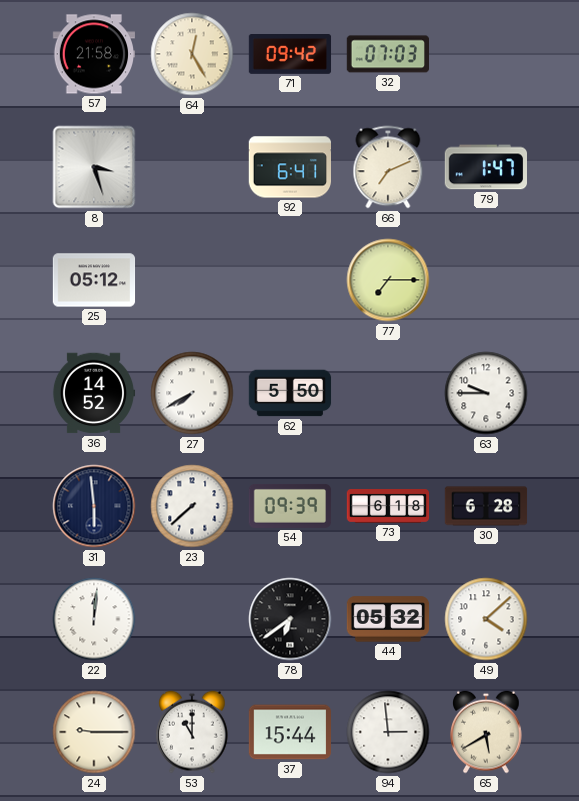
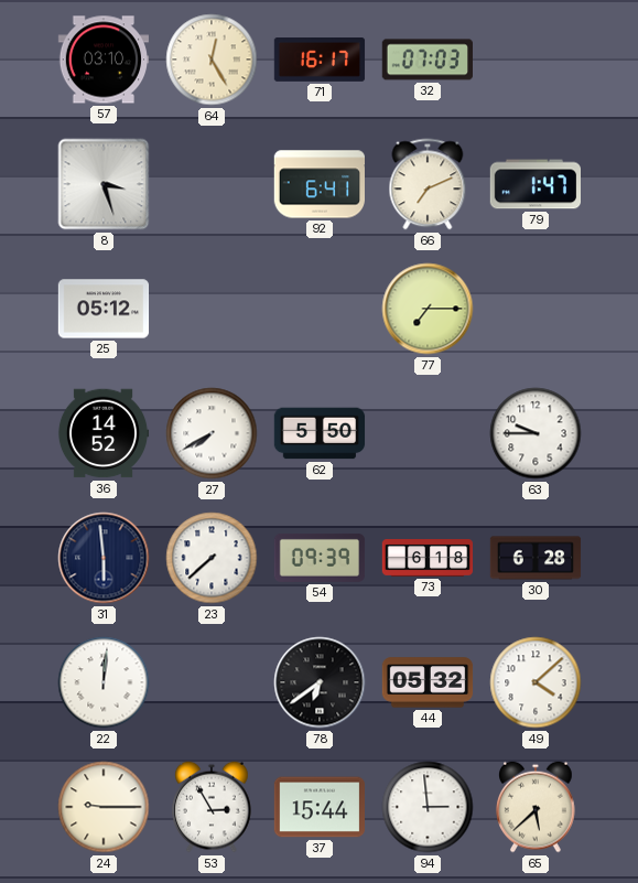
57: 21:58 -> 03:10 (102, 60)
71: 09:42 -> 16:17 (320, 61)
53: 11:00 -> 2:55 (213, 807)
65: 5:40 -> 5:38 (537, 807)
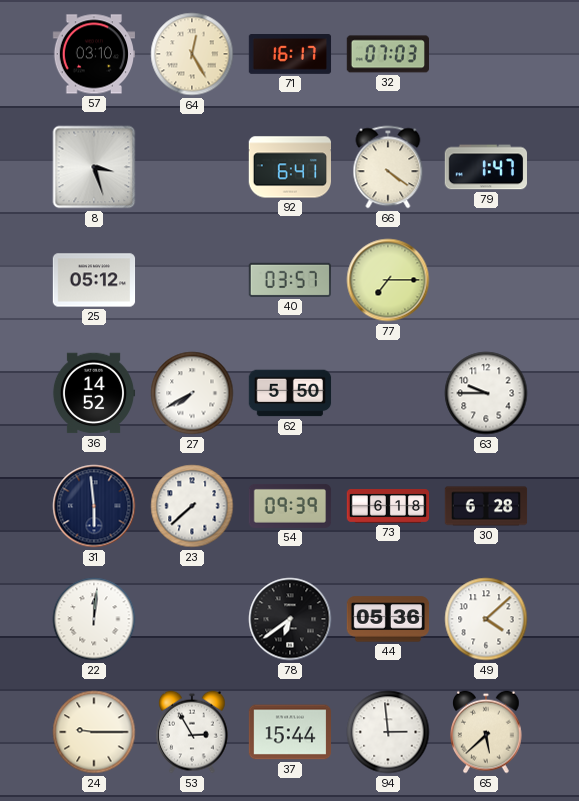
66: 7:11 -> 4:21 (388, 167)
40: none -> 03:57 (289, 280)
44: 05:32 -> 05:36 (388, 619)
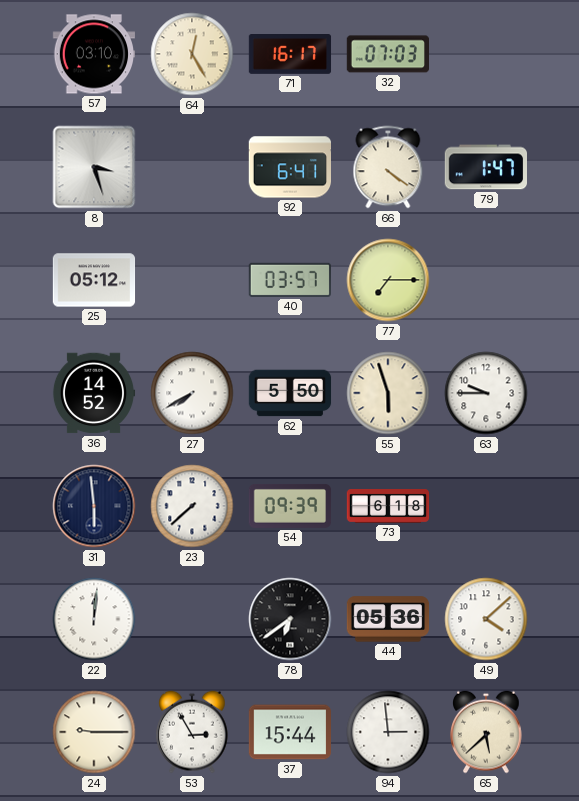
55: none -> 5:57 (388, 393)
30: 6:28 -> none (486, 506)
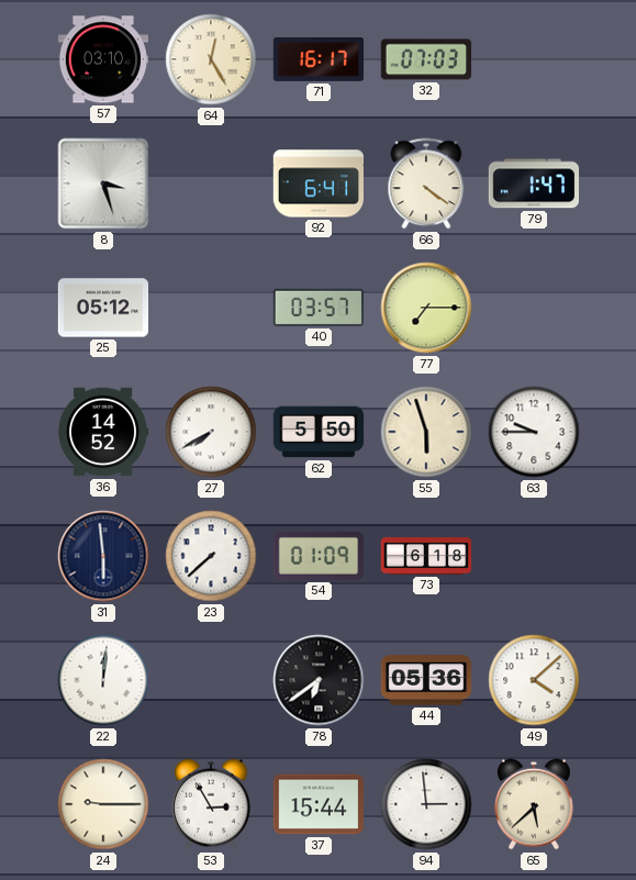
54: 09:39 -> 01:09 (319, 556)
